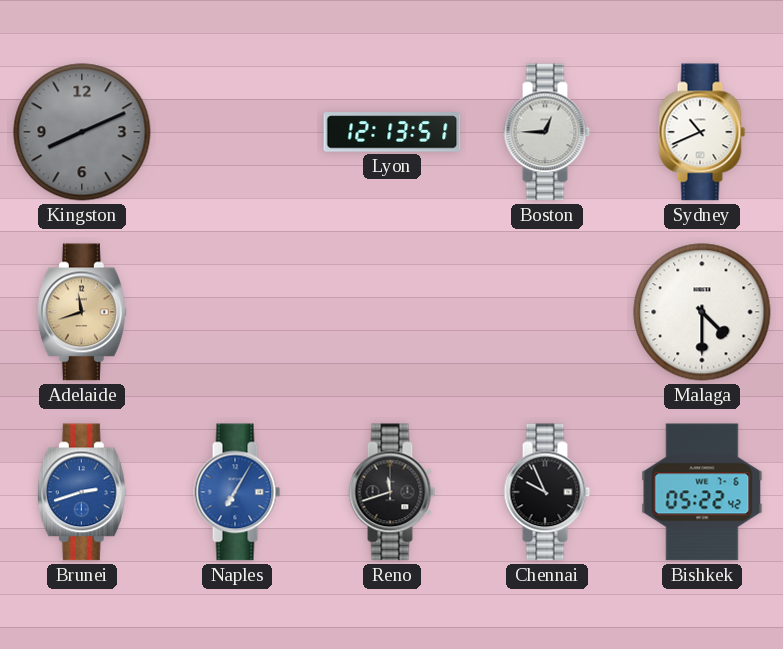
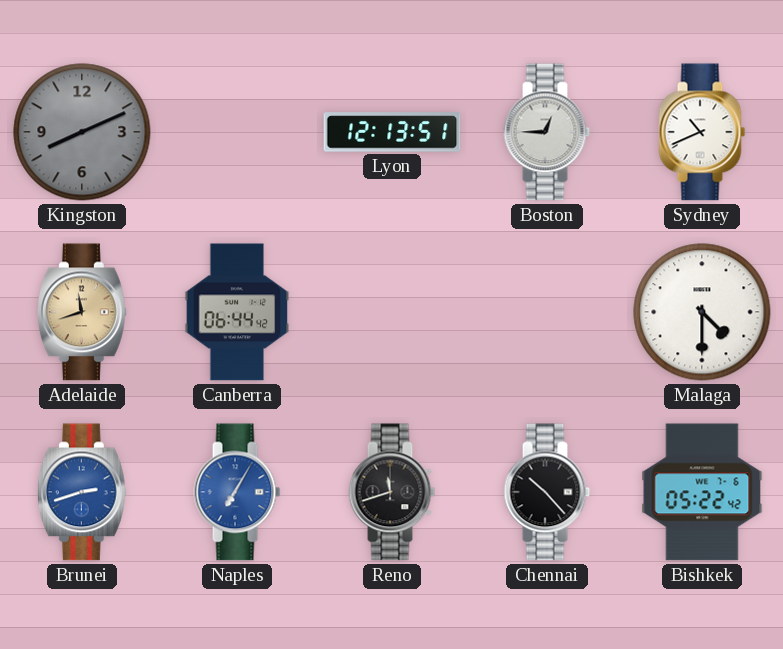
Canberra: none -> 06:44 (237, 312)
Chennai: 9:56 -> 10:23 (547, 492)
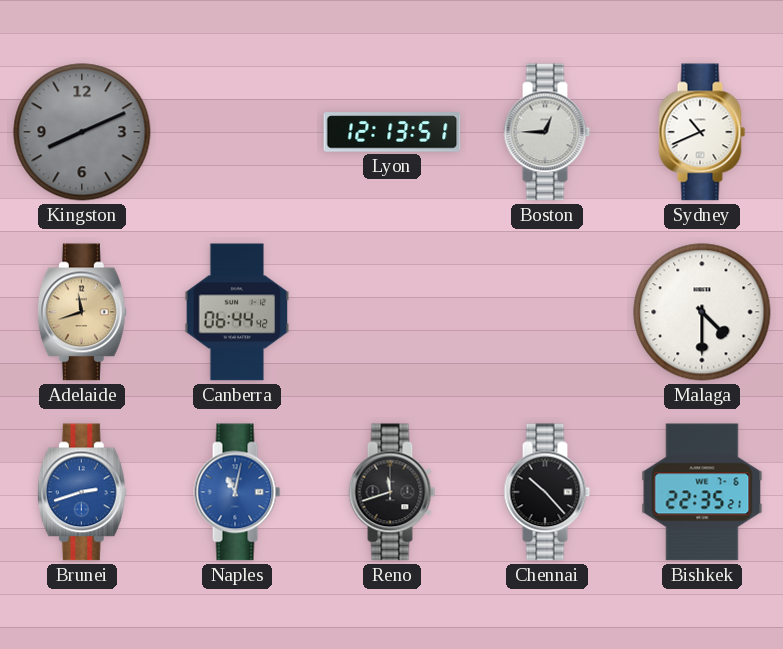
Naples: 7:05 -> 11:02 (237, 492)
Bishkek: 05:22 -> 22:35 (702, 492)
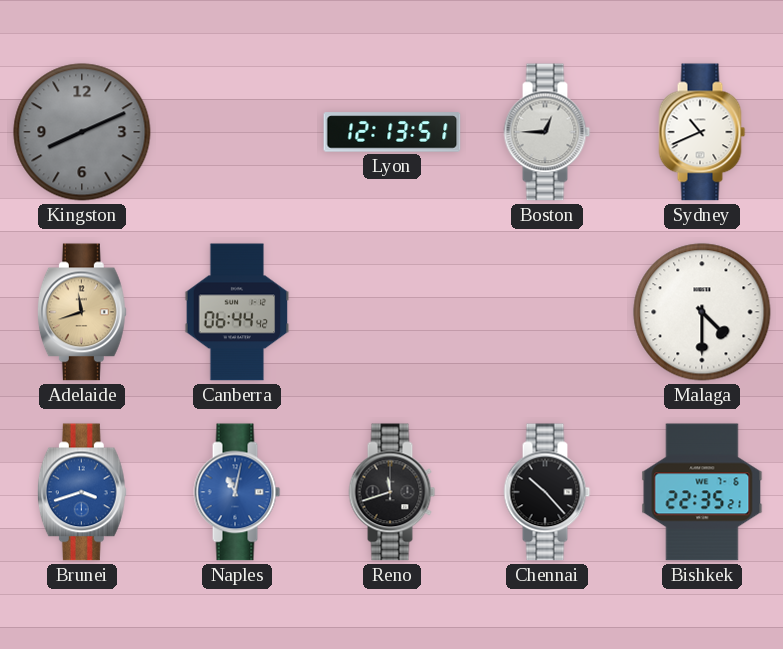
Brunei: 2:42 -> 3:42 (82, 492)
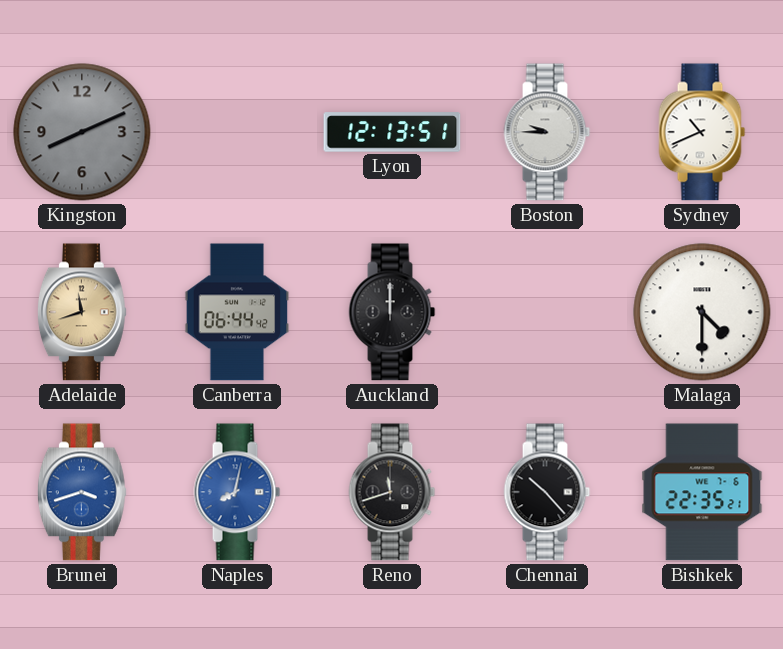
Boston: 12:45 -> 9:45 (547, 132)
Auckland: none -> 12:00 (392, 312)
Naples: 11:02 -> 8:02 (237, 492)
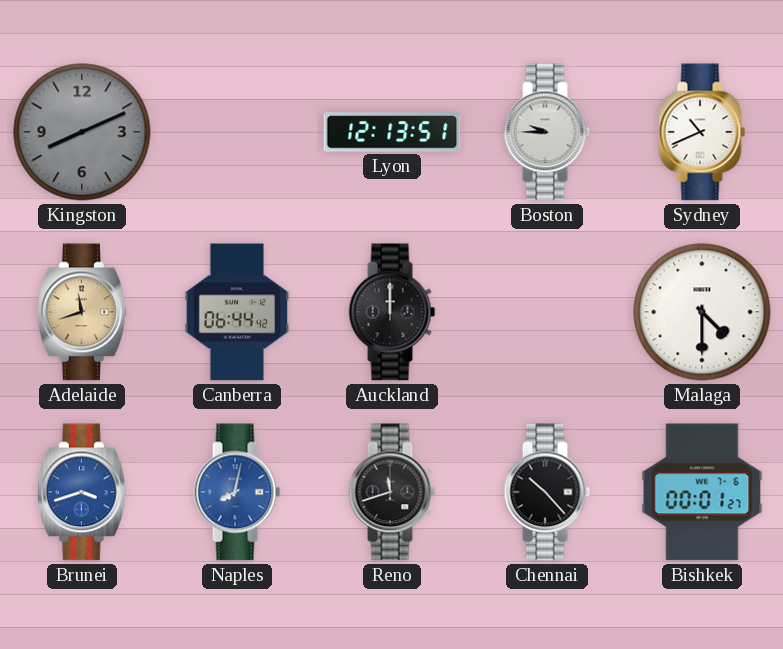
Bishkek: 22:35 -> 00:01 (702, 492)
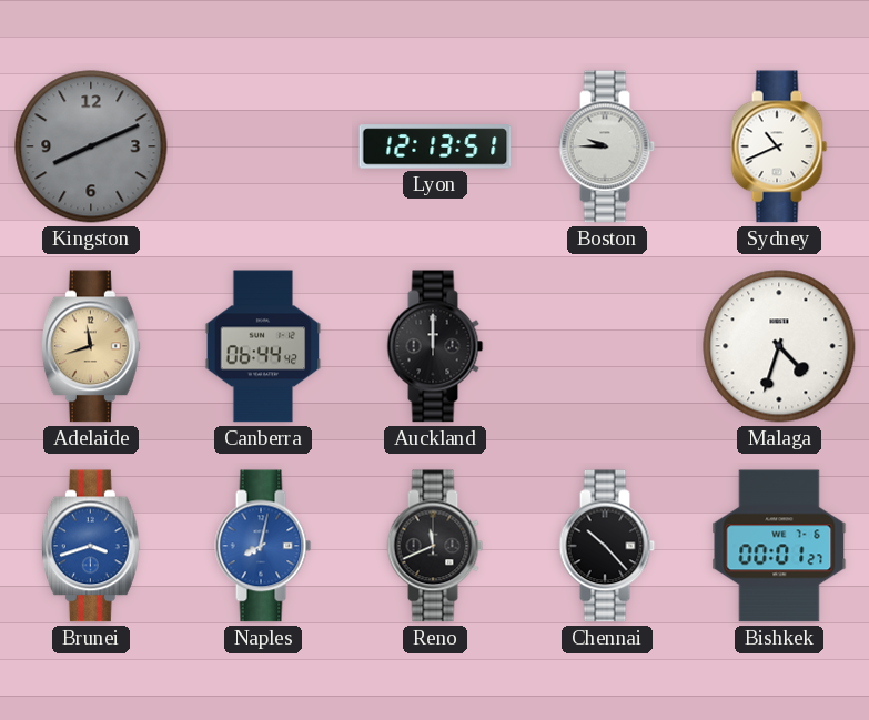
Malaga: 4:30 -> 4:33 (779, 346)
Reno: 11:42 -> 11:41 (435, 546)
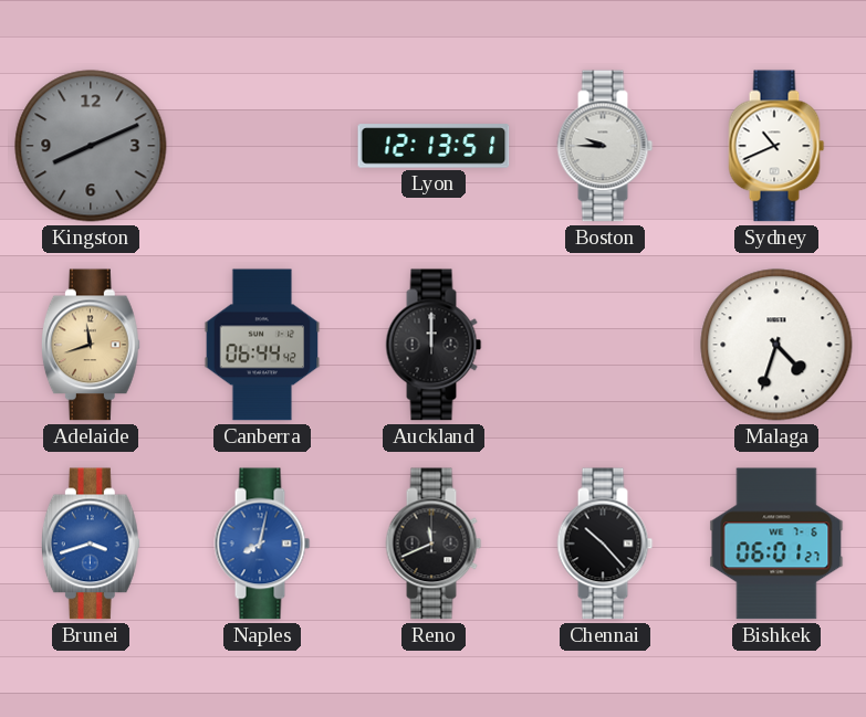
Bishkek: 00:01 -> 06:01 (776, 544)
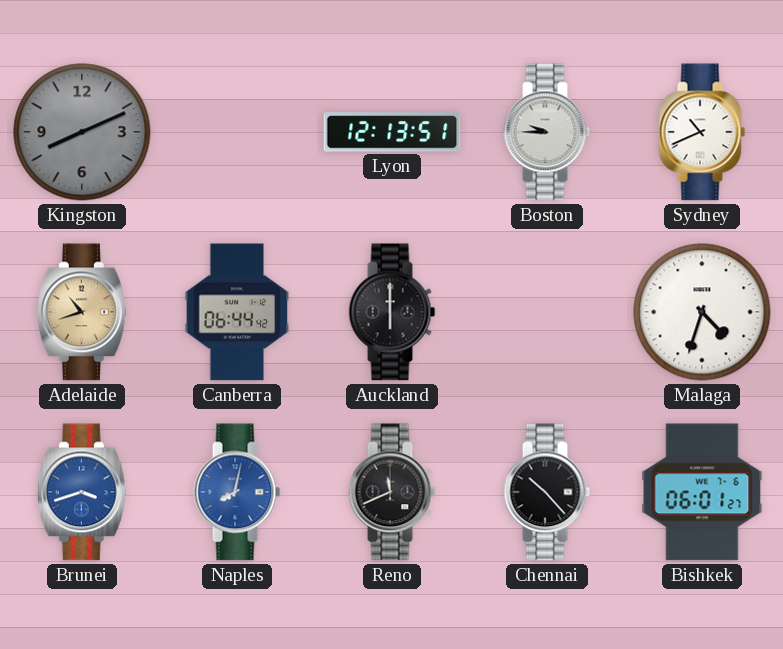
Adelaide: 11:42 -> 10:42 (82, 312)
Auckland: 12:00 -> 6:00 (392, 312)
